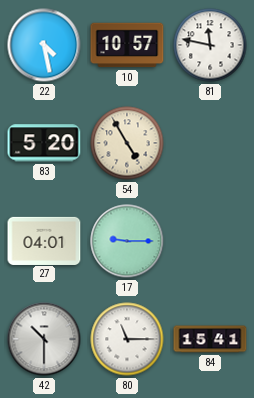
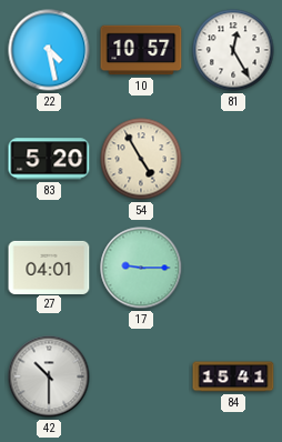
81: 11:47 -> 12:25 (233, 50)
80: 11:15 -> none (127, 339)
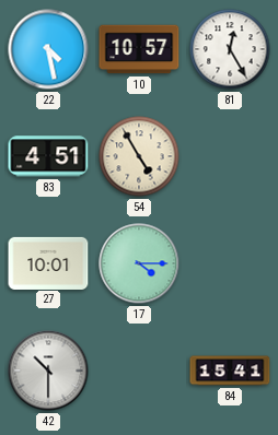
83: 5:20 -> 4:51 (48, 156)
27: 04:01 -> 10:01 (48, 262)
17: 9:15 -> 4:15 (139, 263)
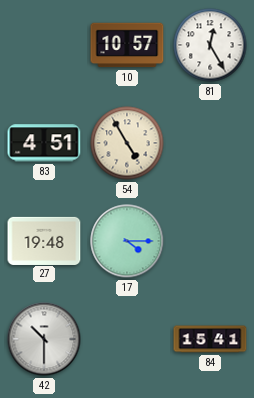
22: 4:28 -> none (48, 49)
27: 10:01 -> 19:48 (44, 240)
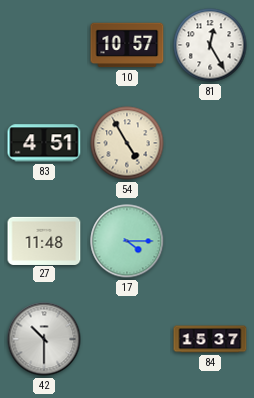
27: 19:48 -> 11:48 (44, 240)
84: 15:41 -> 15:37 (210, 339)
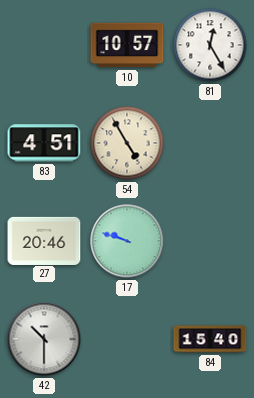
27: 11:48 -> 20:46 (44, 240)
17: 4:15 -> 9:48 (127, 241)
84: 15:37 -> 15:40 (210, 339)
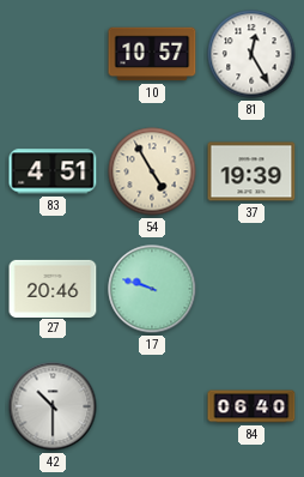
37: none -> 19:39 (251, 171)
84: 15:40 -> 06:40 (251, 406)
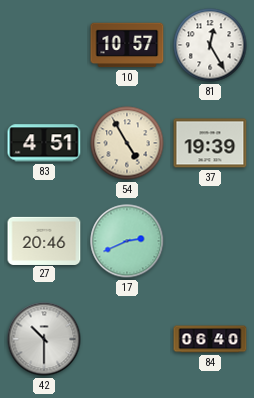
17: 9:48 -> 2:41 (127, 241)
